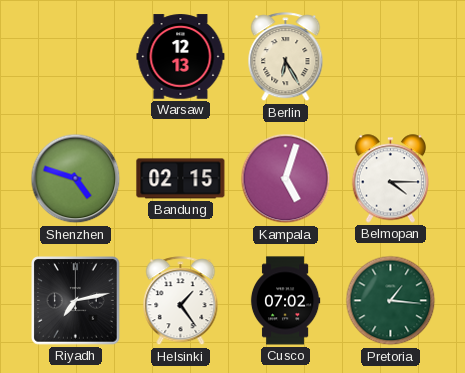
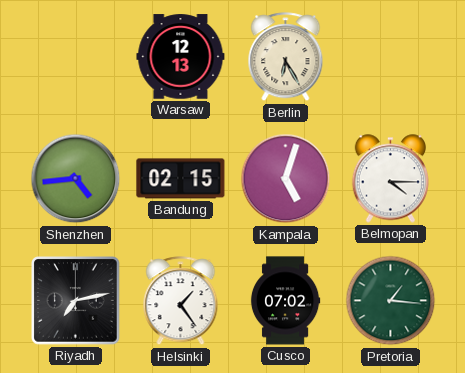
Shenzhen: 4:48 -> 4:44 (76, 179)
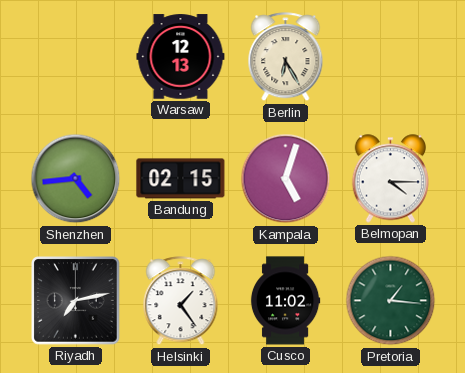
Cusco: 07:02 -> 11:02 (285, 301)
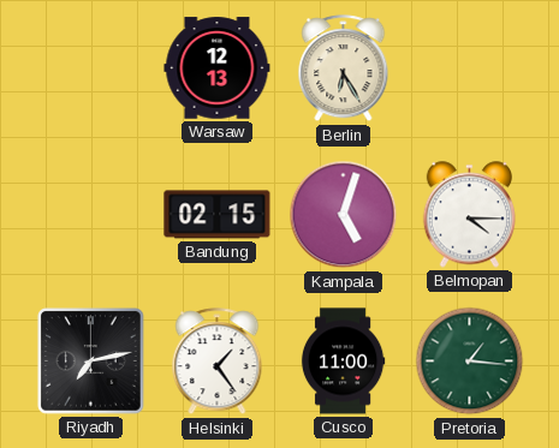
Shenzhen: 4:44 -> none (76, 179)
Cusco: 11:02 -> 11:00 (343, 362)
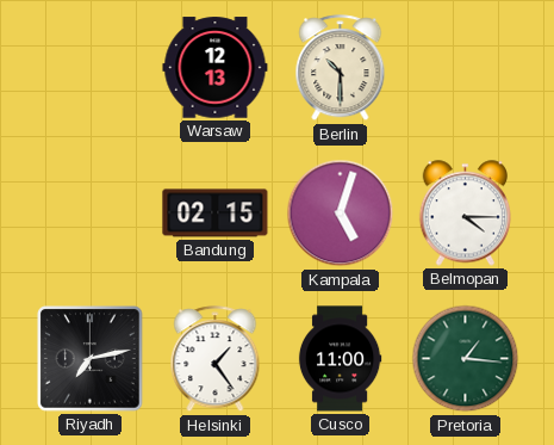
Berlin: 6:25 -> 10:30 (341, 68)
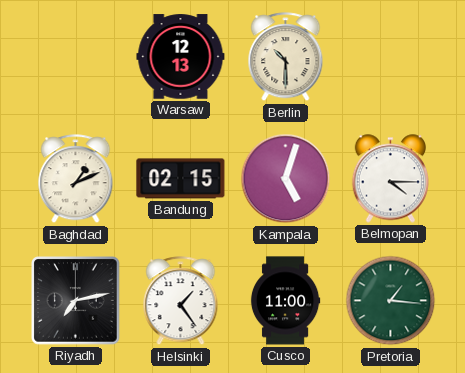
Baghdad: none -> 1:11 (76, 179)
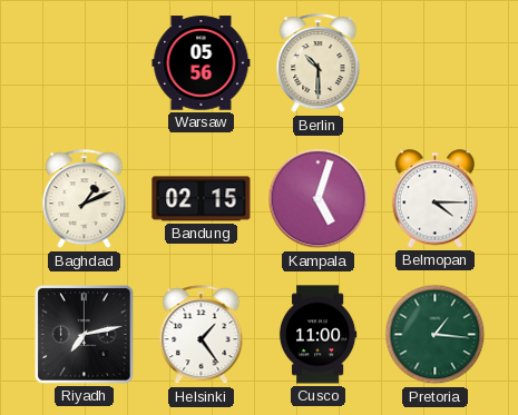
Warsaw: 12:13 -> 05:56 (202, 63)
